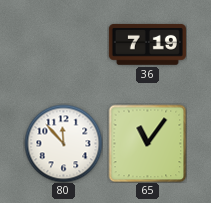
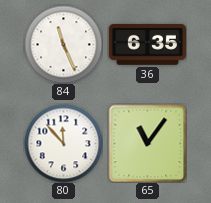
84: none -> 11:26 (63, 44)
36: 7:19 -> 6:35 (147, 44)
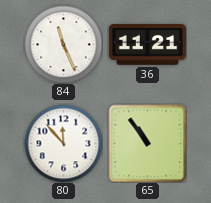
36: 6:35 -> 11:21 (147, 44)
65: 11:06 -> 10:54 (147, 143)
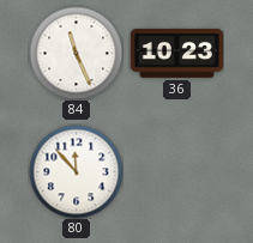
36: 11:21 -> 10:23 (176, 53)
65: 10:54 -> none (147, 143)
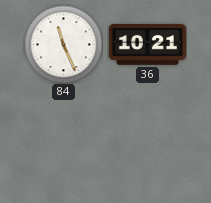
36: 10:23 -> 10:21 (147, 44)
80: 11:53 -> none (76, 171)
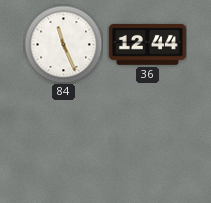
36: 10:21 -> 12:44 (147, 44)
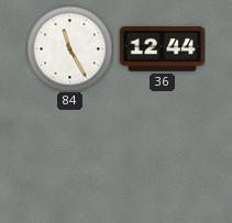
84: 11:26 -> 11:25 (69, 48)
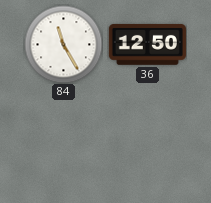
36: 12:44 -> 12:50 (147, 44)
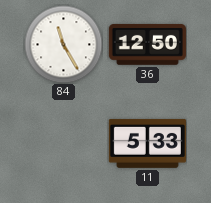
11: none -> 5:33 (147, 143)
